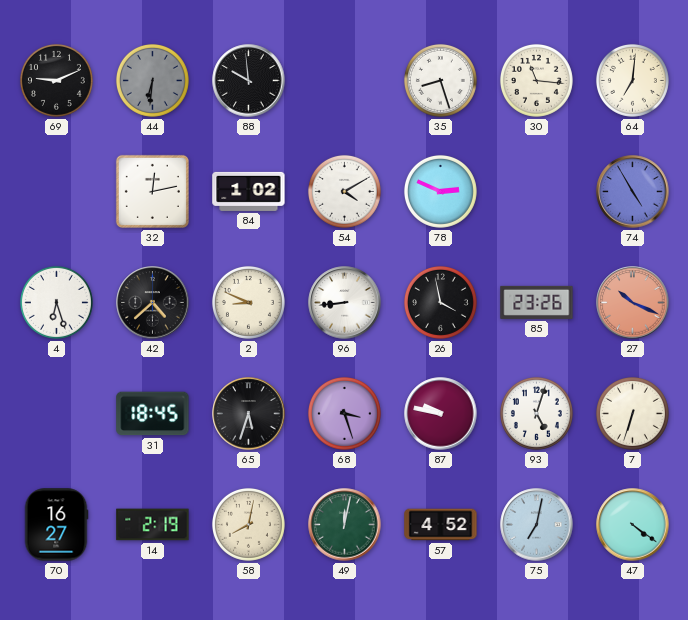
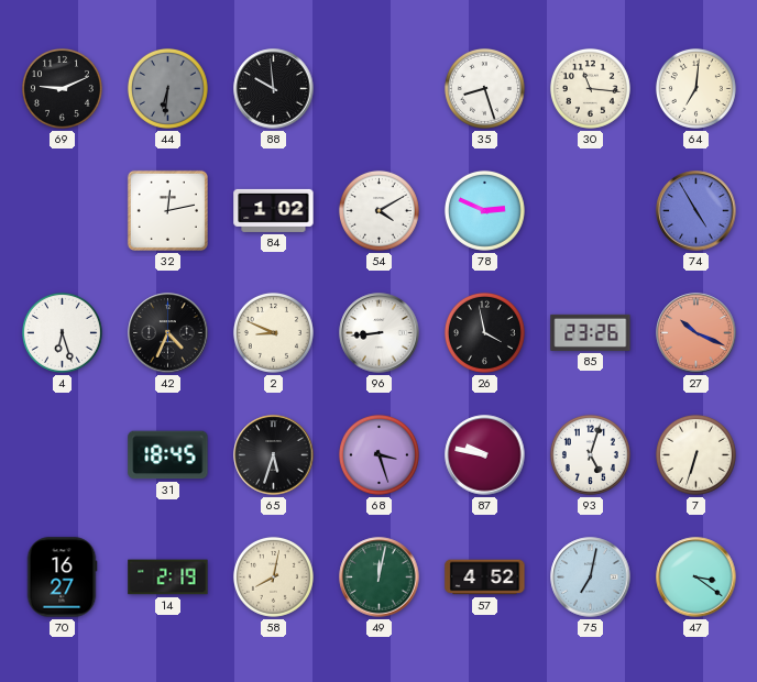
42: 4:38 -> 4:34 (168, 333)
47: 4:21 -> 3:21 (696, 577)
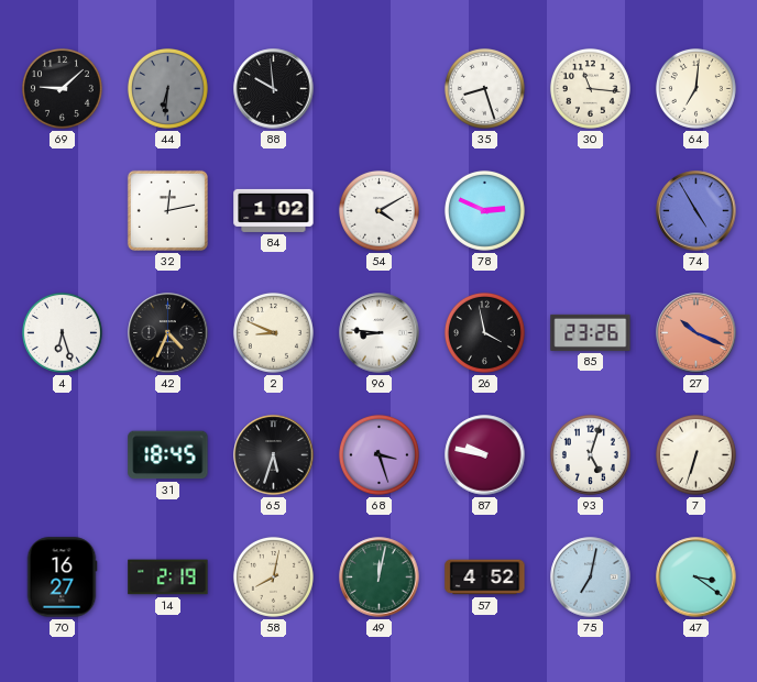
69: 9:11 -> 9:08 (62, 88)
96: 8:44 -> 8:46 (380, 333)
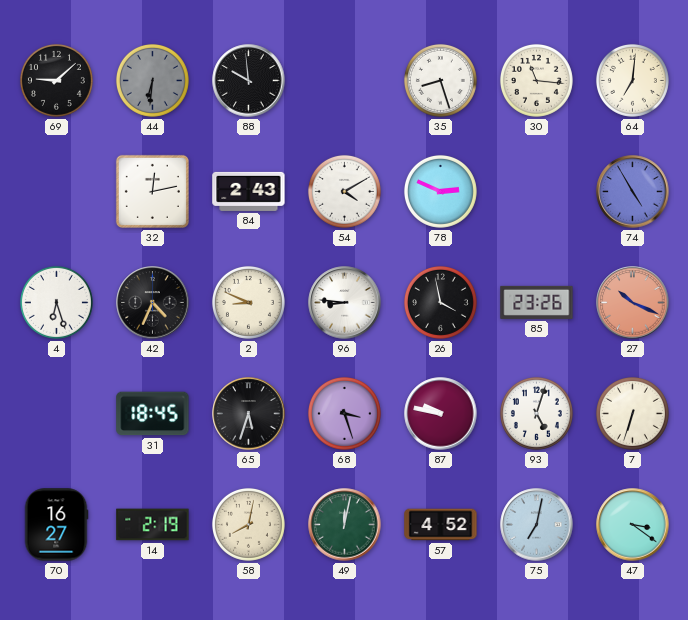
84: 1:02 -> 2:43 (249, 191)
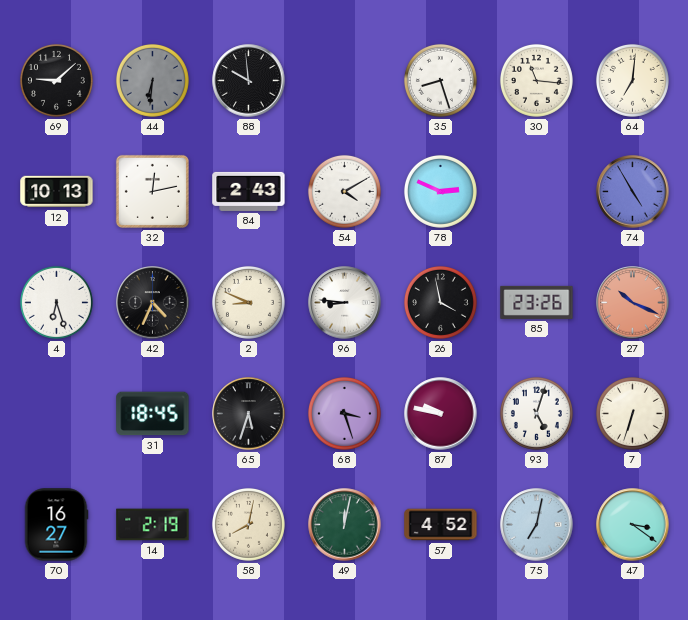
12: none -> 10:13 (57, 192)
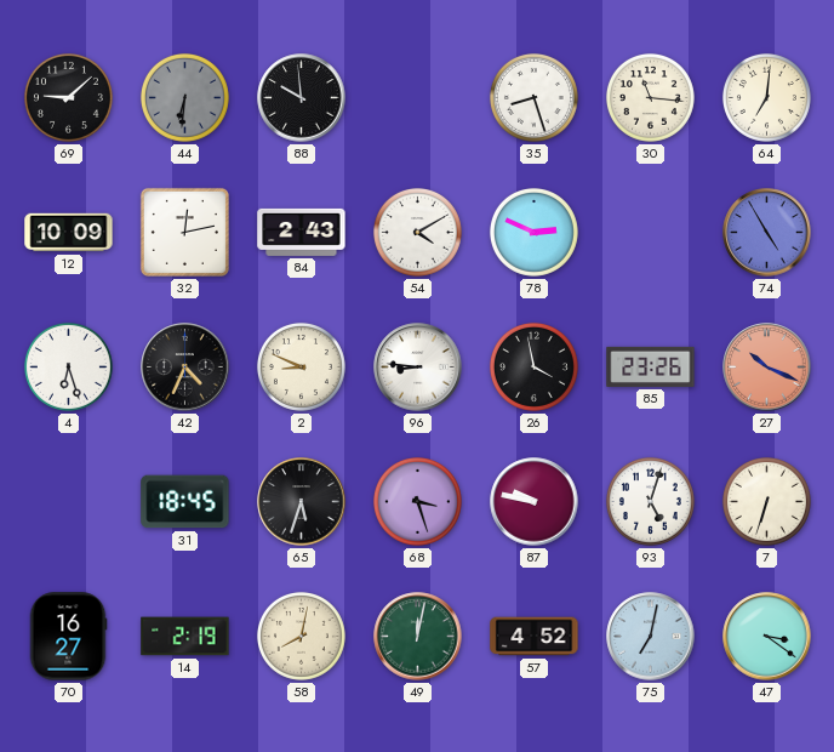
12: 10:13 -> 10:09 (69, 233)
